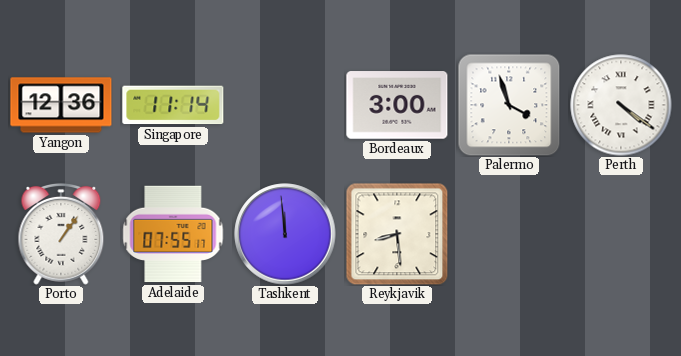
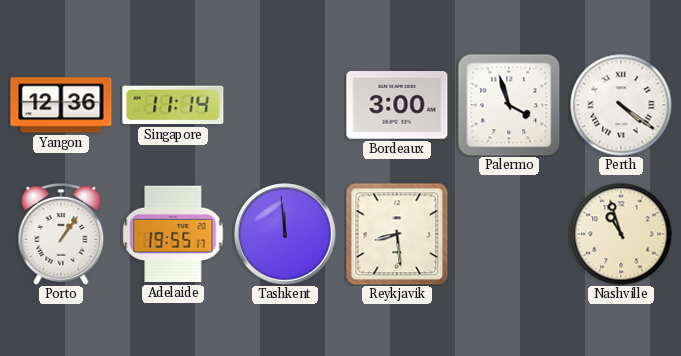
Adelaide: 07:55 -> 19:55 (173, 234)
Nashville: none -> 10:57 (621, 234)
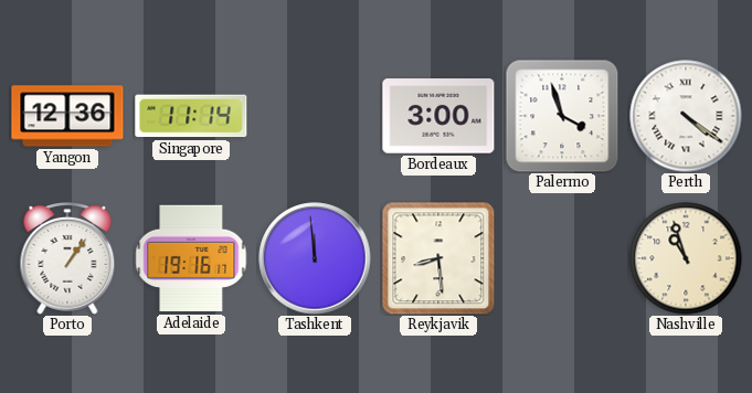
Adelaide: 19:55 -> 19:16 (191, 258)
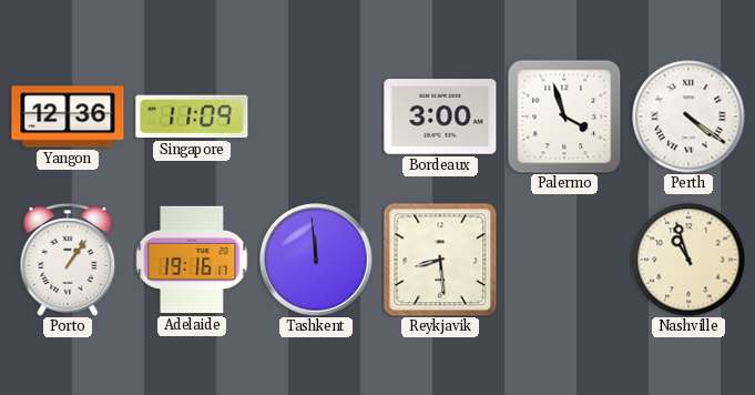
Singapore: 11:14 -> 11:09 (192, 117)
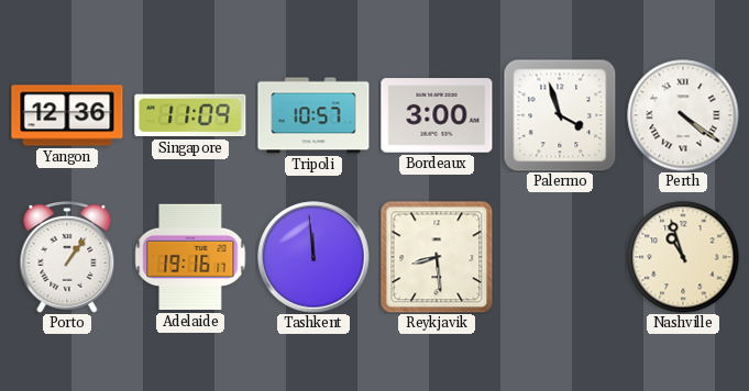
Tripoli: none -> 10:57 (313, 115)
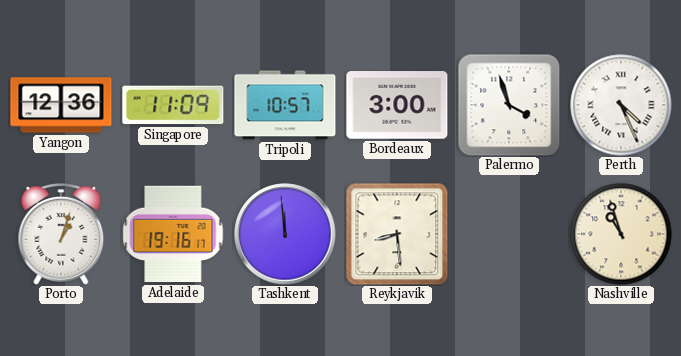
Perth: 4:21 -> 4:26 (621, 105)
Porto: 1:06 -> 1:03 (61, 234)
